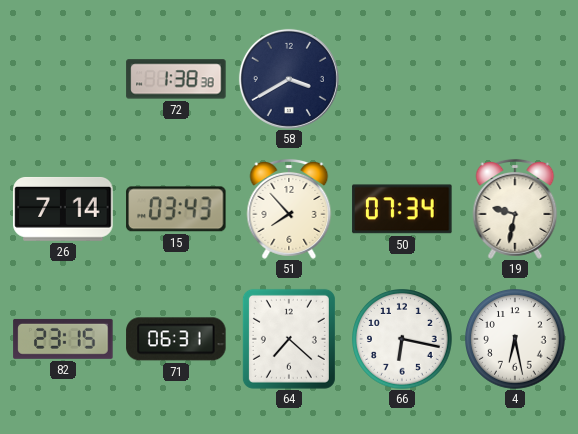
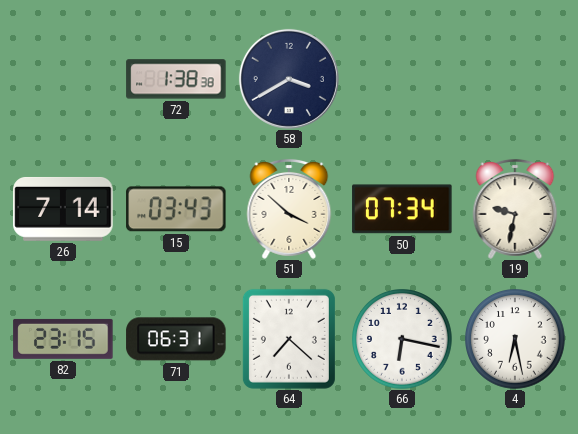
51: 7:53 -> 3:52 (289, 209)
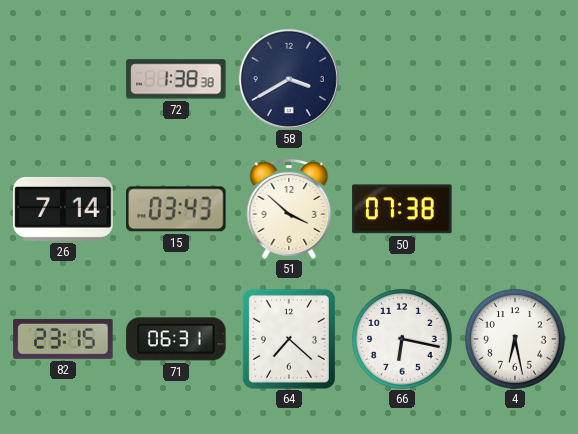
50: 07:34 -> 07:38 (402, 209)
19: 9:32 -> none (515, 209)
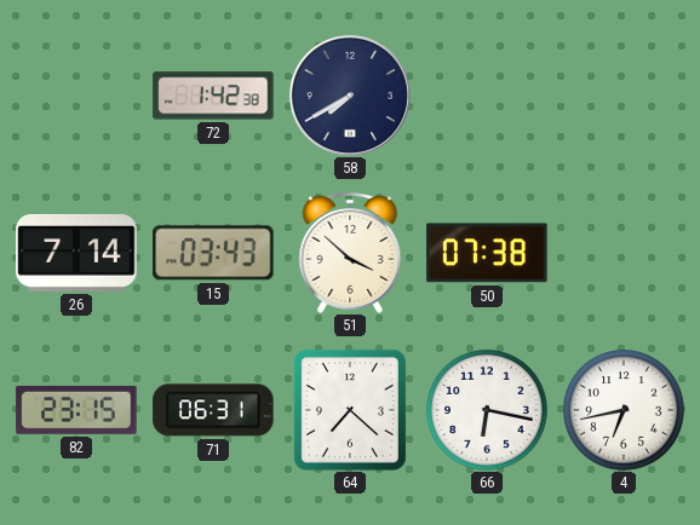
72: 1:38 -> 1:42 (213, 96)
58: 3:40 -> 7:40 (350, 96)
4: 6:28 -> 6:43 (625, 411)
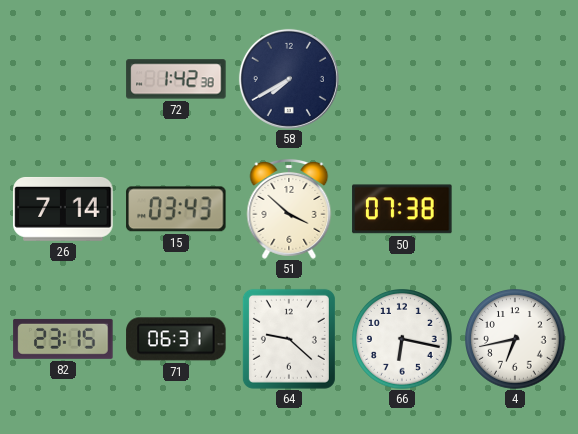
64: 7:22 -> 9:22 (289, 339)
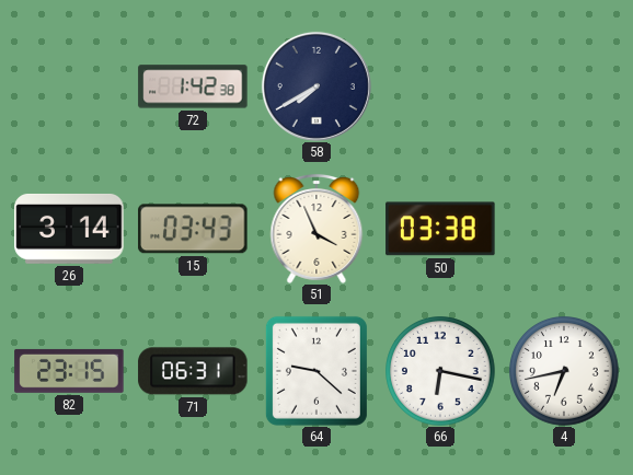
26: 7:14 -> 3:14 (69, 229)
51: 3:52 -> 3:56 (316, 229)
50: 07:38 -> 03:38 (440, 229)
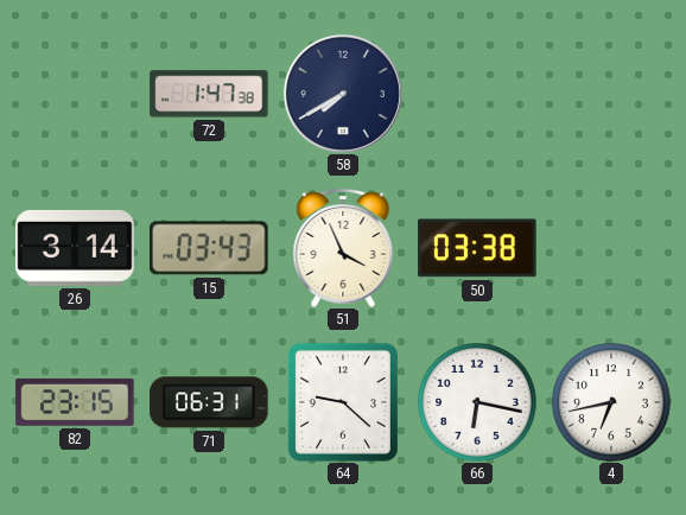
72: 1:42 -> 1:47 (209, 94)
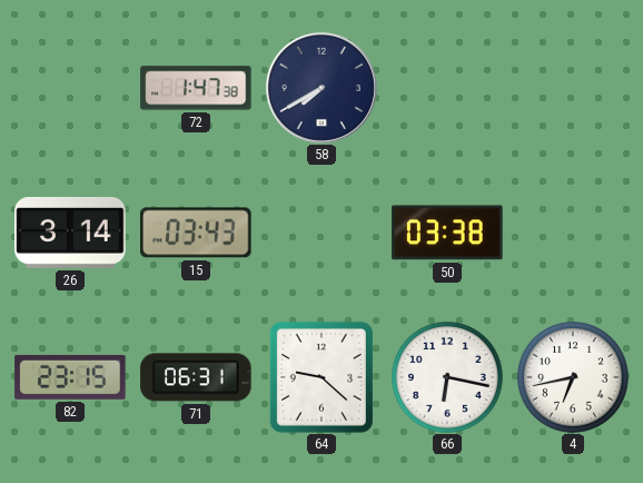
51: 3:56 -> none (343, 248)
